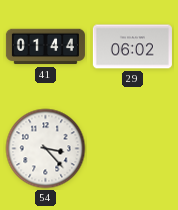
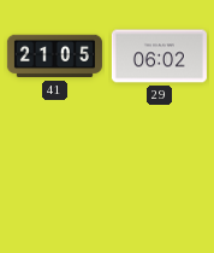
41: 01:44 -> 21:05 (54, 57)
54: 3:23 -> none (46, 149)
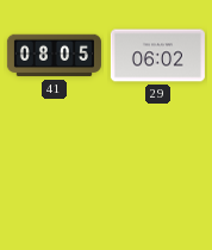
41: 21:05 -> 08:05 (54, 56)
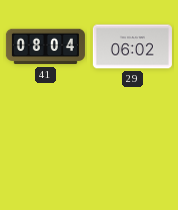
41: 08:05 -> 08:04 (45, 47)
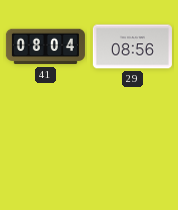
29: 06:02 -> 08:56 (132, 47)
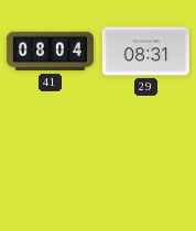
29: 08:56 -> 08:31 (145, 52)
